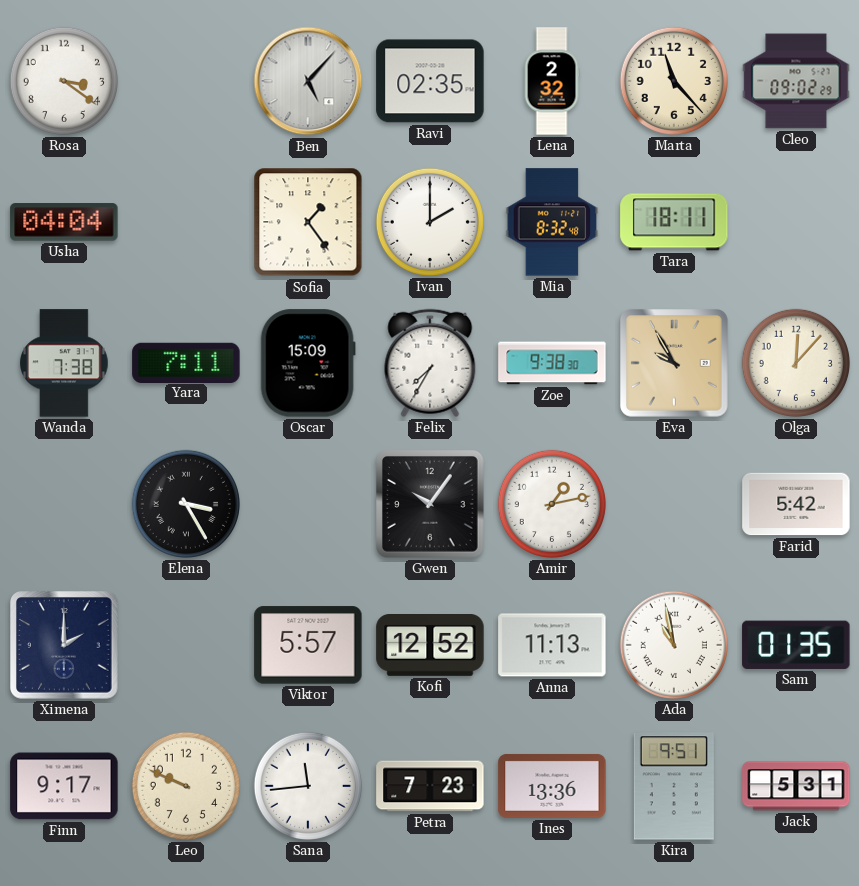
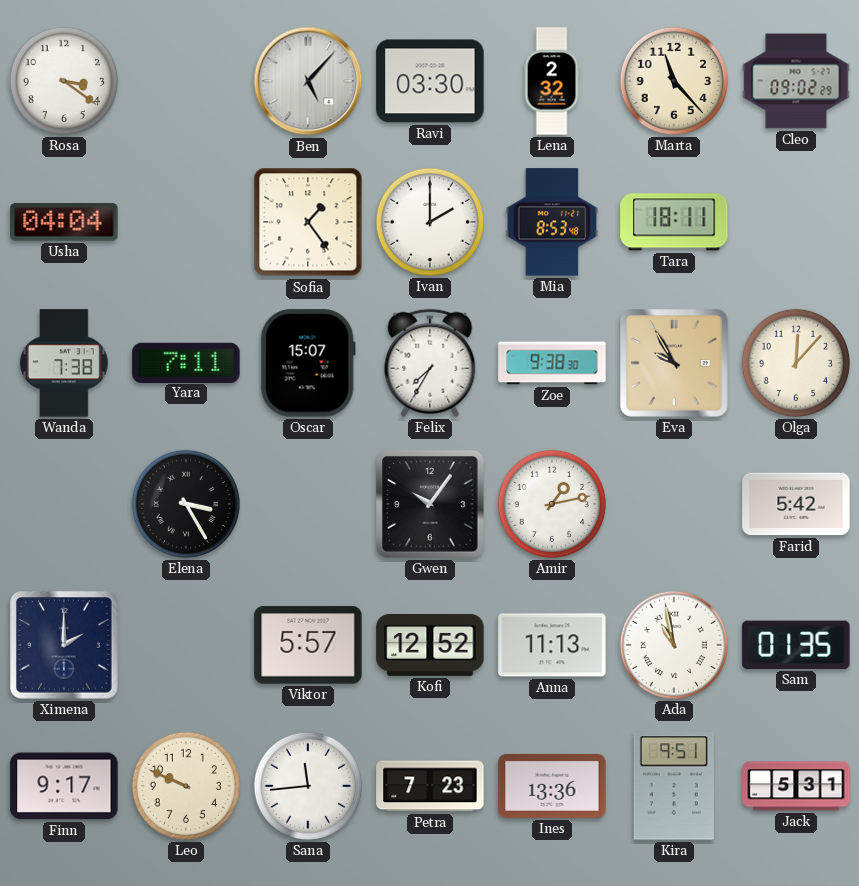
Ravi: 02:35 -> 03:30 (430, 81)
Mia: 8:32 -> 8:53 (552, 222)
Oscar: 15:09 -> 15:07 (308, 363)
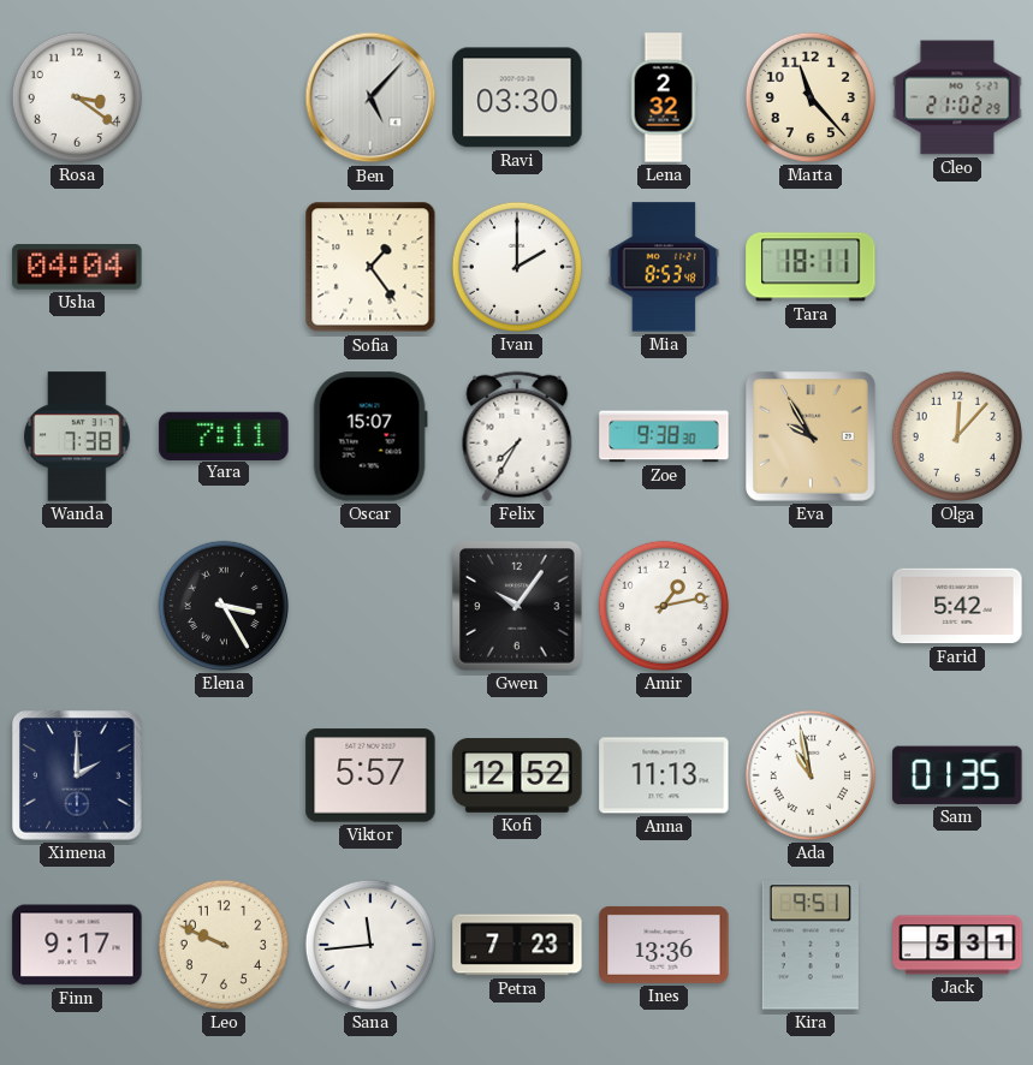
Cleo: 09:02 -> 21:02 (957, 97)
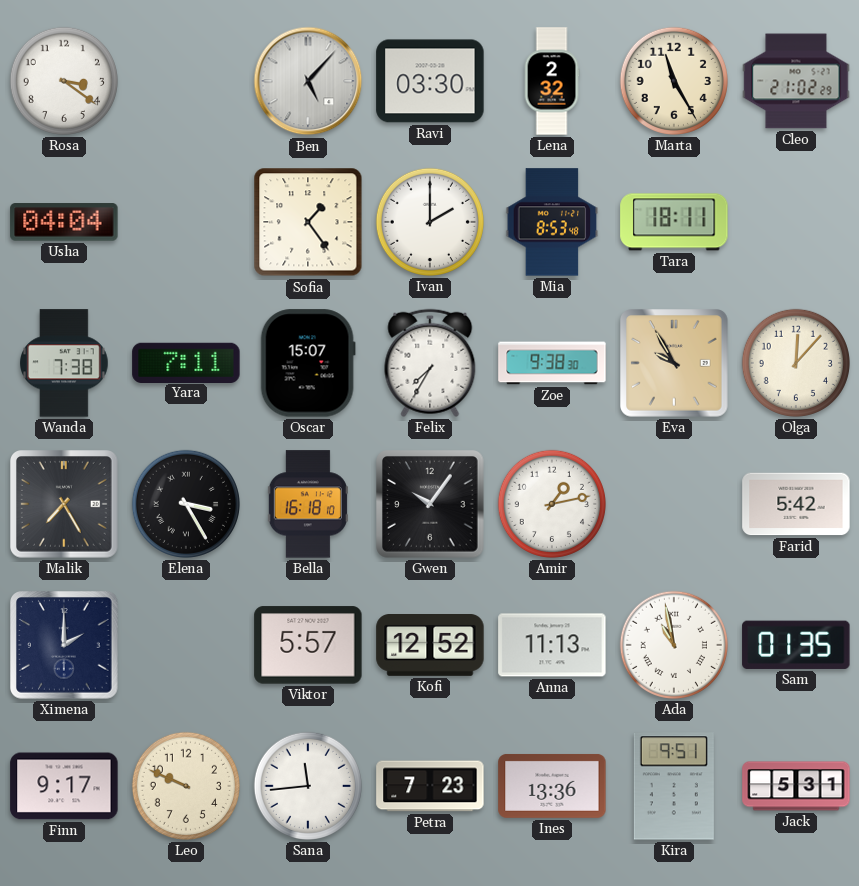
Marta: 11:23 -> 11:25 (674, 81)
Malik: none -> 7:25 (65, 505)
Bella: none -> 16:18 (308, 504)
